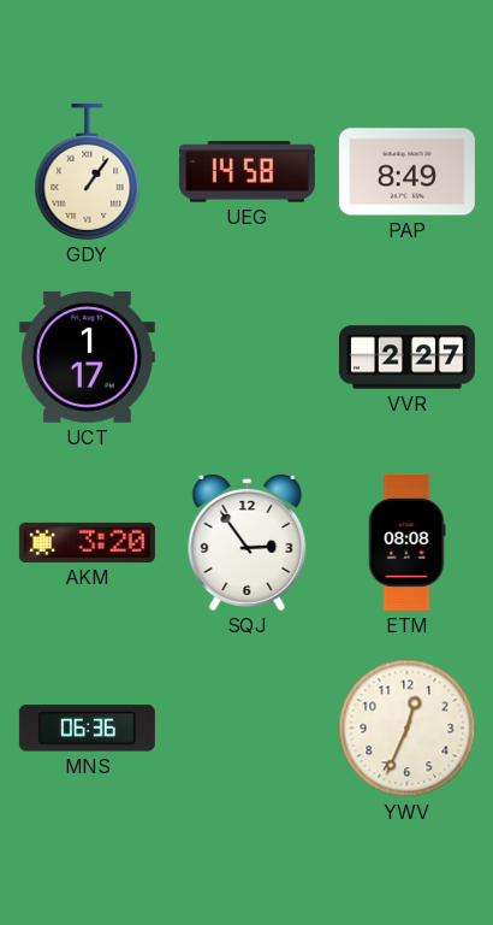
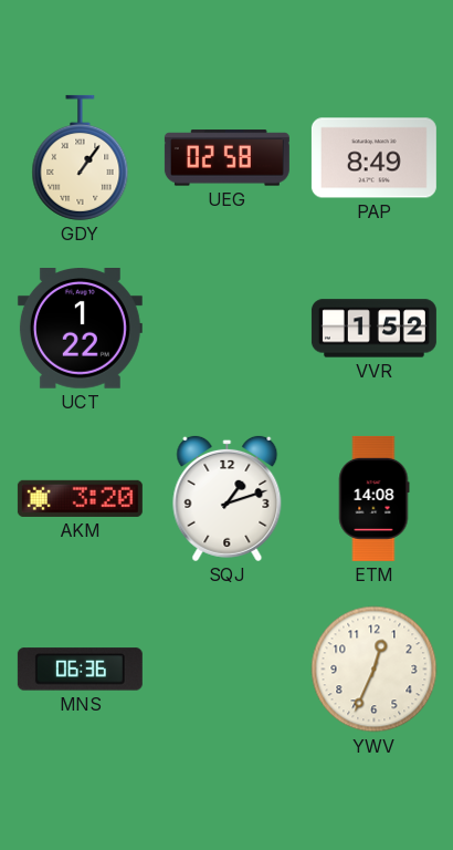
UEG: 14:58 -> 02:58 (227, 158)
UCT: 1:17 -> 1:22 (80, 329)
VVR: 2:27 -> 1:52 (373, 329)
SQJ: 2:54 -> 1:12 (228, 498)
ETM: 08:08 -> 14:08 (373, 498)
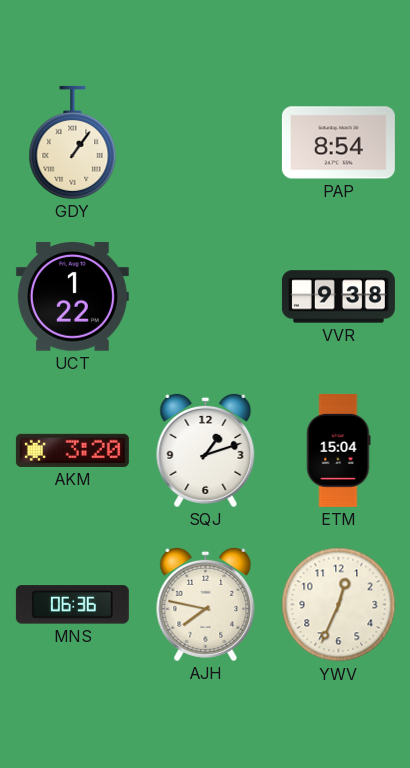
UEG: 02:58 -> none (227, 158)
PAP: 8:49 -> 8:54 (338, 143)
VVR: 1:52 -> 9:38 (338, 297)
ETM: 14:08 -> 15:04 (338, 450)
AJH: none -> 7:47 (206, 604)
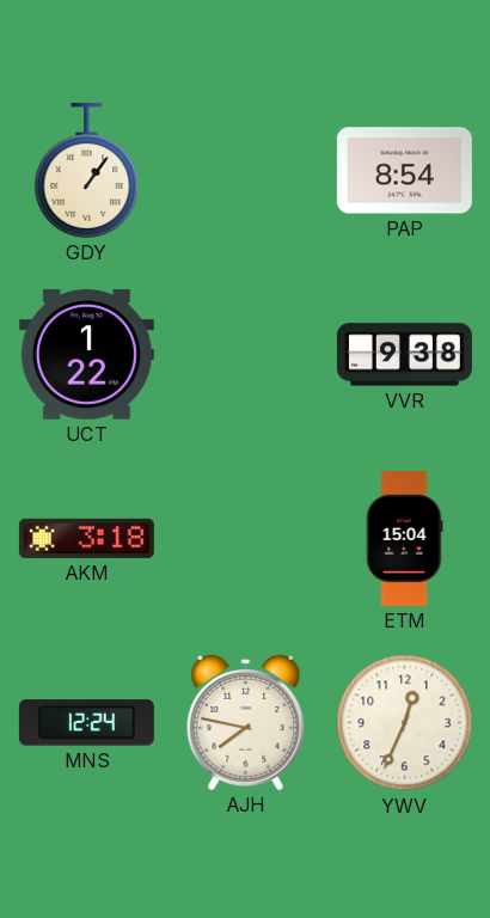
AKM: 3:20 -> 3:18 (86, 538)
SQJ: 1:12 -> none (206, 450)
MNS: 06:36 -> 12:24 (86, 723)
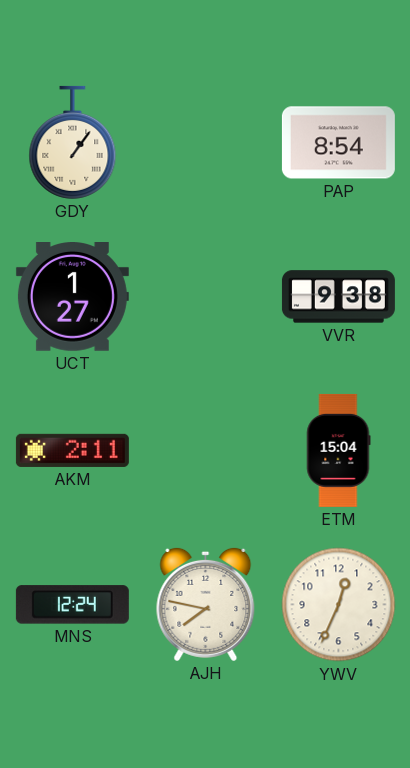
UCT: 1:22 -> 1:27 (72, 297)
AKM: 3:18 -> 2:11 (72, 450)
